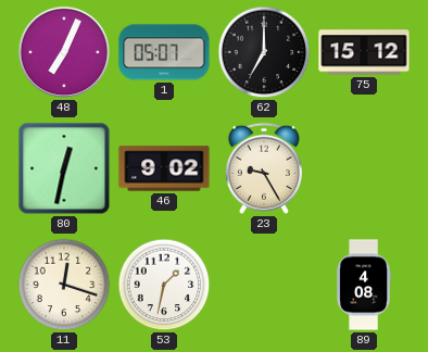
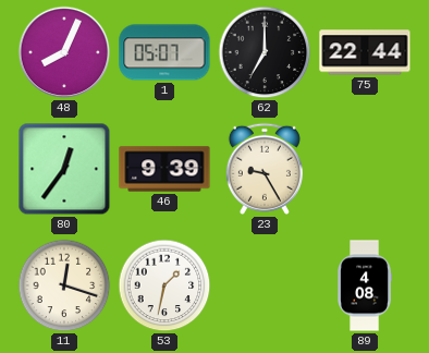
48: 7:04 -> 8:04 (64, 52)
75: 15:12 -> 22:44 (365, 52)
80: 12:32 -> 12:36 (64, 169)
46: 9:02 -> 9:39 (164, 169)
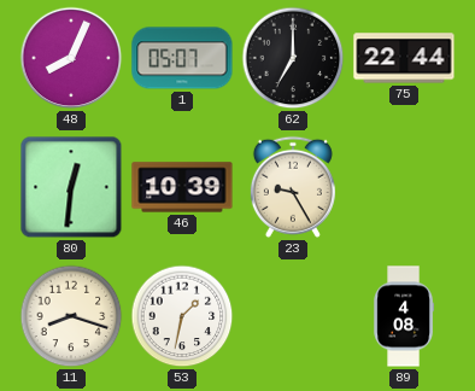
80: 12:36 -> 12:31 (71, 187)
46: 9:39 -> 10:39 (182, 187)
11: 12:18 -> 8:18 (71, 316)
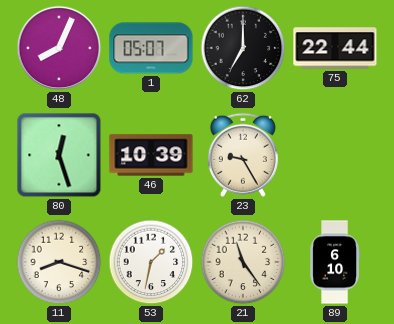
80: 12:31 -> 12:27 (59, 155)
21: none -> 11:24 (243, 262)
89: 4:08 -> 6:10 (334, 262)
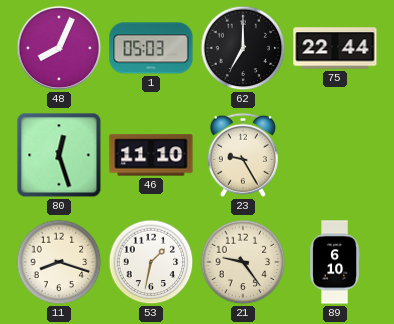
1: 05:07 -> 05:03 (151, 48)
46: 10:39 -> 11:10 (151, 155)
21: 11:24 -> 9:24 (243, 262)
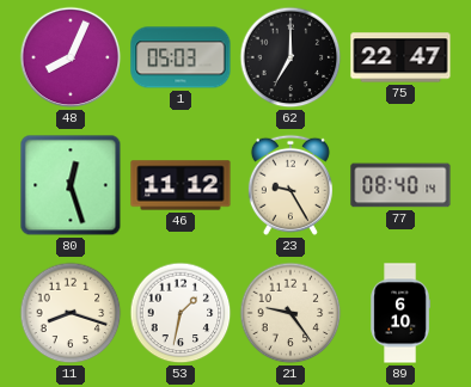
75: 22:44 -> 22:47 (400, 57)
46: 11:10 -> 11:12 (181, 185)
77: none -> 08:40 (400, 185)
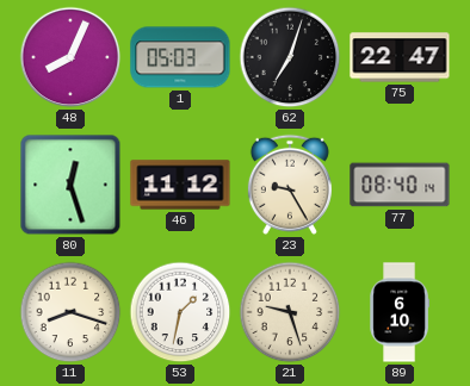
62: 7:00 -> 7:03 (290, 57)
21: 9:24 -> 9:27 (290, 312)
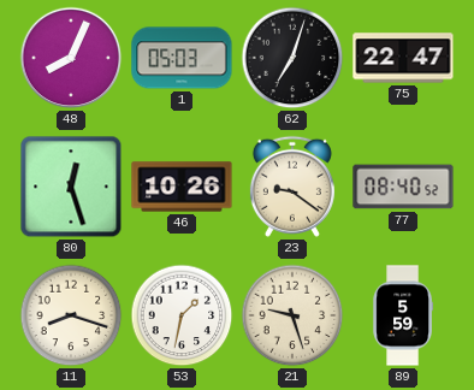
46: 11:12 -> 10:26 (182, 187)
23: 9:25 -> 9:21 (292, 187)
77: 08:40:14 -> 08:40:52 (403, 187)
89: 6:10 -> 5:59 (402, 315)
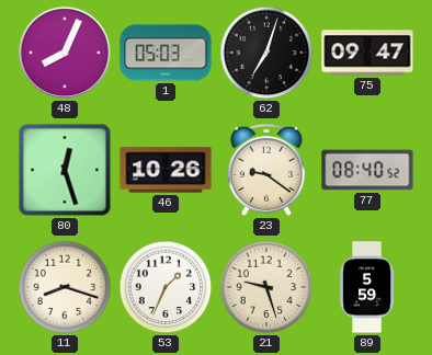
75: 22:47 -> 09:47 (367, 53)
53: 1:32 -> 1:34 (166, 287)
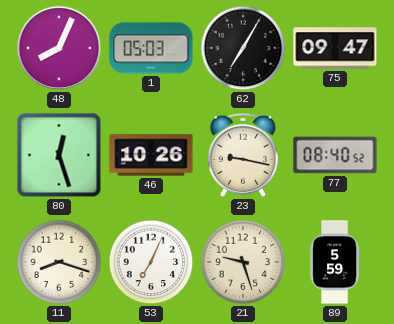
62: 7:03 -> 7:05 (243, 48)
23: 9:21 -> 9:17 (243, 155)
53: 1:34 -> 7:04 (151, 262)
